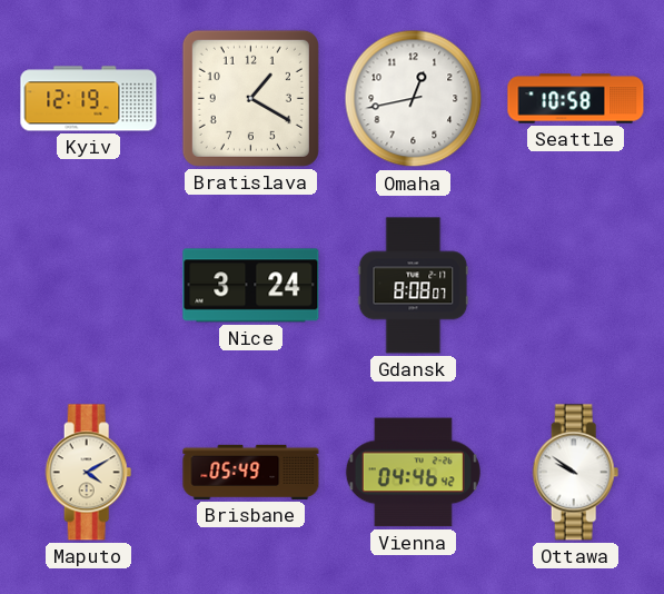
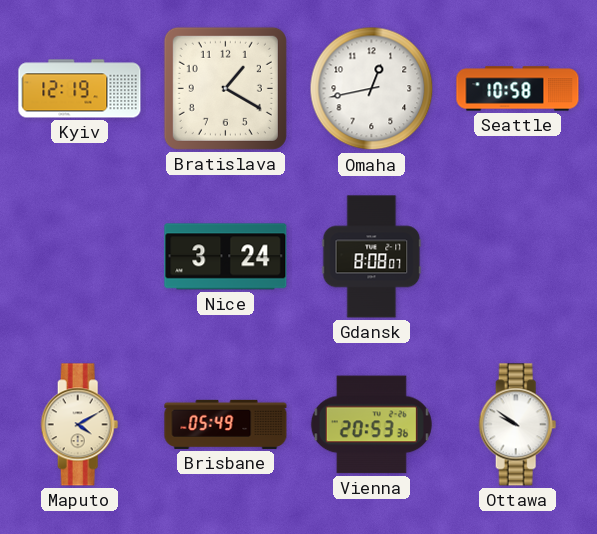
Vienna: 04:46 -> 20:53 (371, 425)
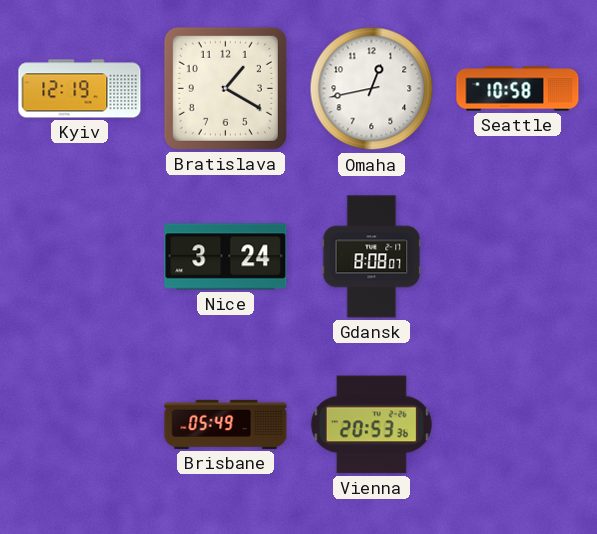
Maputo: 4:10 -> none (80, 425)
Ottawa: 9:51 -> none (518, 425)
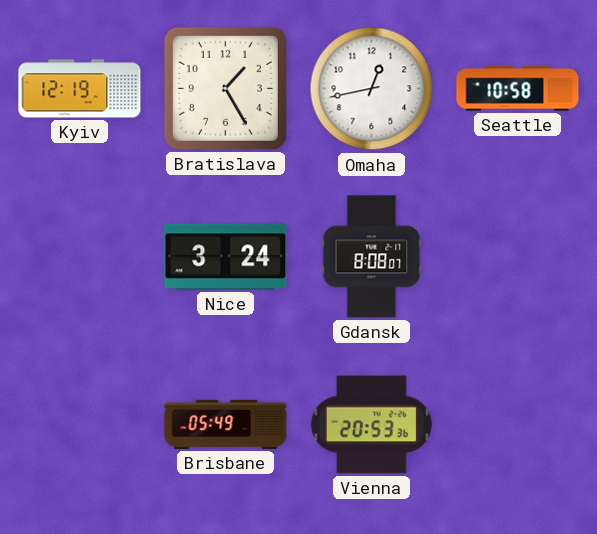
Bratislava: 1:20 -> 1:25 (225, 88)
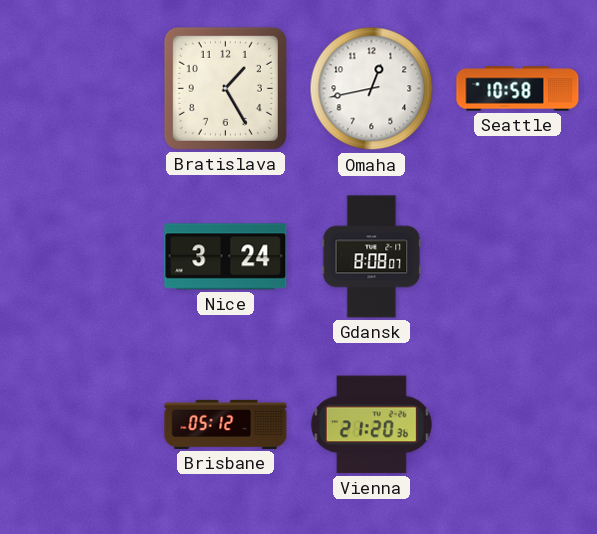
Kyiv: 12:19 -> none (80, 89)
Brisbane: 05:49 -> 05:12 (226, 424)
Vienna: 20:53 -> 21:20 (371, 425)
